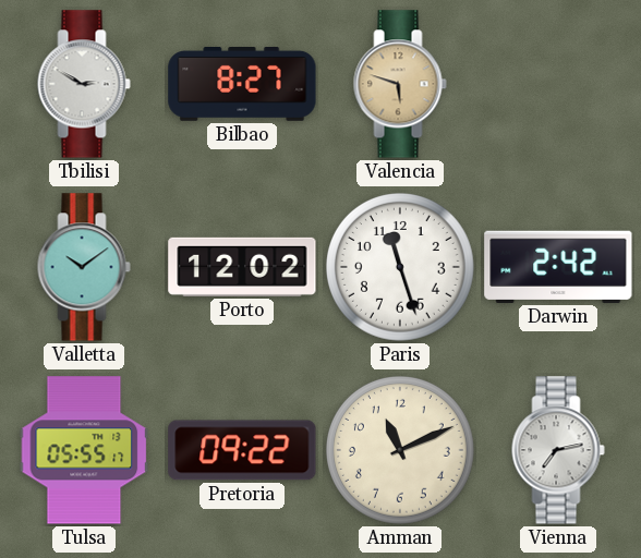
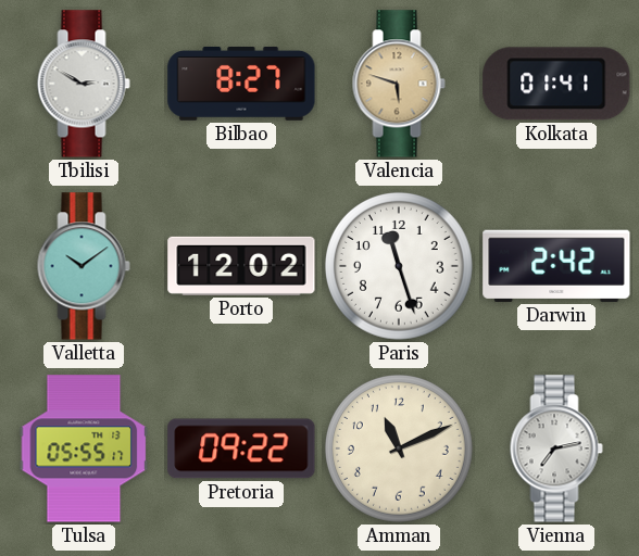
Kolkata: none -> 01:41 (556, 84)
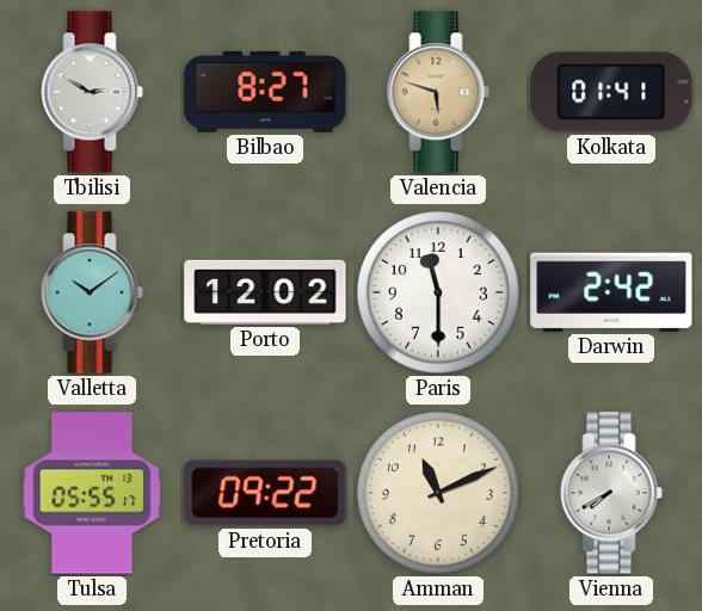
Paris: 11:27 -> 11:30 (438, 292)
Vienna: 7:13 -> 7:40 (611, 493)
